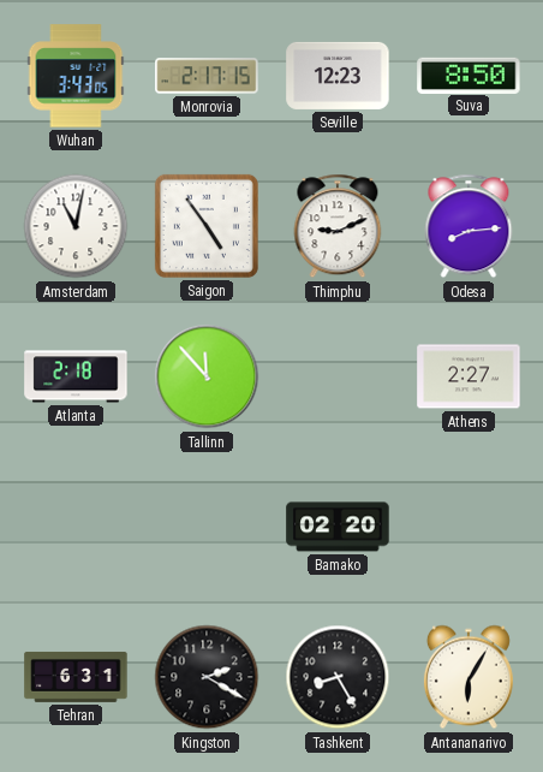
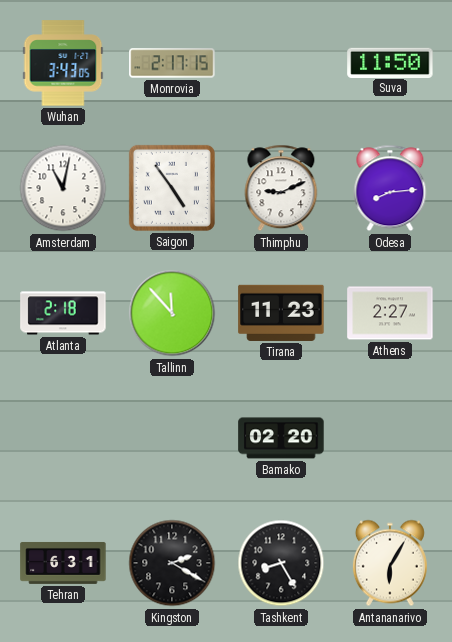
Seville: 12:23 -> none (338, 76)
Suva: 8:50 -> 11:50 (390, 62)
Tirana: none -> 11:23 (281, 313)
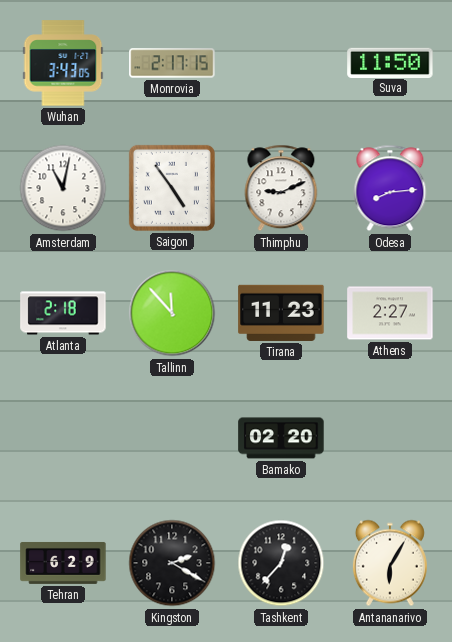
Tehran: 6:31 -> 6:29 (63, 563)
Tashkent: 8:25 -> 12:37 (281, 563)
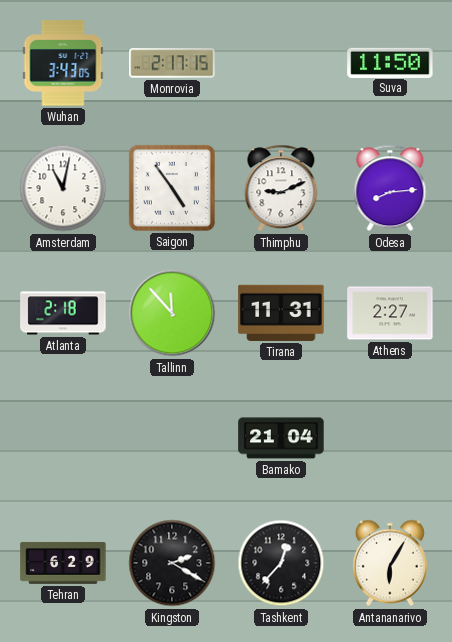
Tirana: 11:23 -> 11:31 (281, 313)
Bamako: 02:20 -> 21:04 (281, 438)
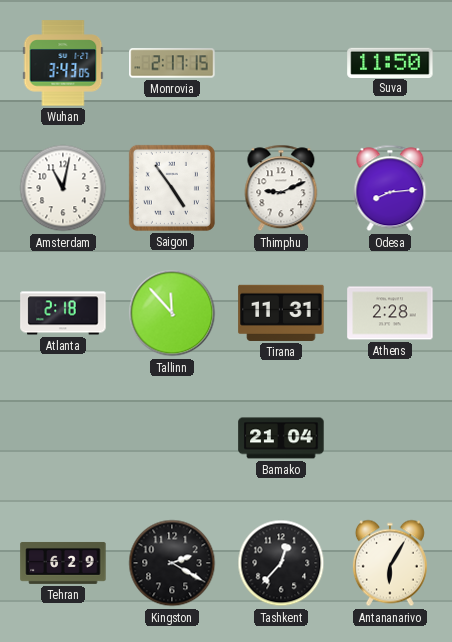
Athens: 2:27 -> 2:28 (390, 313)
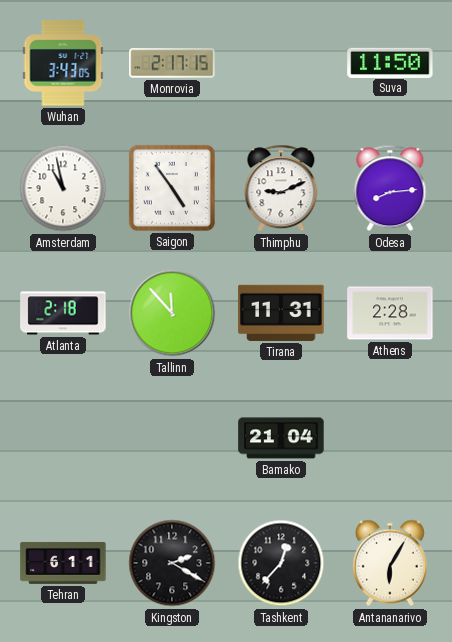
Amsterdam: 11:02 -> 10:58 (63, 188)
Tehran: 6:29 -> 6:11 (63, 563)
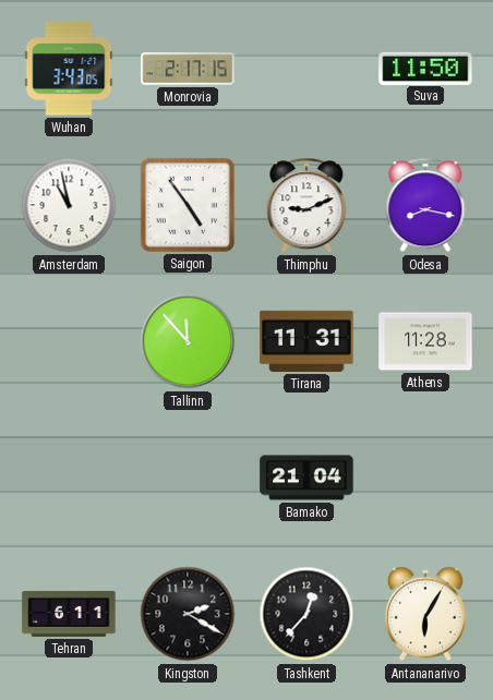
Odesa: 8:14 -> 8:17 (425, 205)
Atlanta: 2:18 -> none (63, 313)
Athens: 2:28 -> 11:28 (425, 341)
